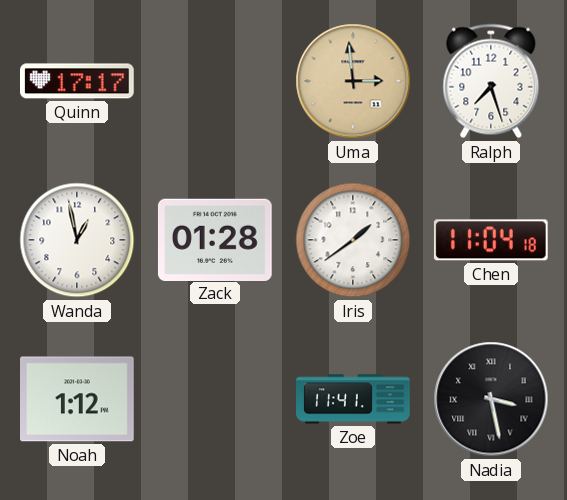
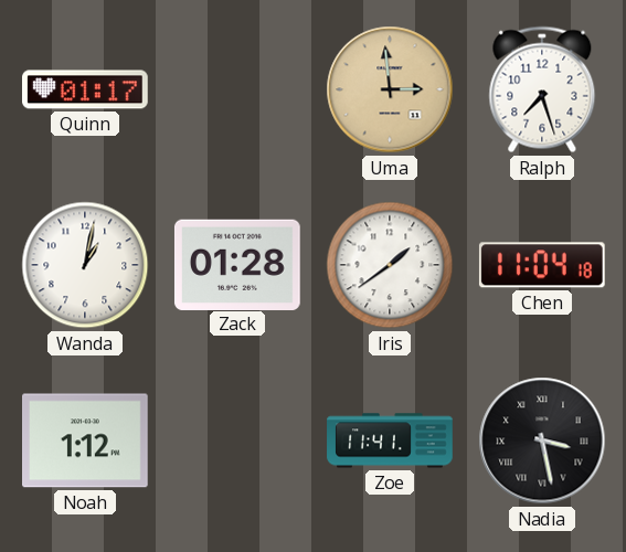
Quinn: 17:17 -> 01:17 (86, 89)
Wanda: 12:58 -> 1:02 (85, 265)
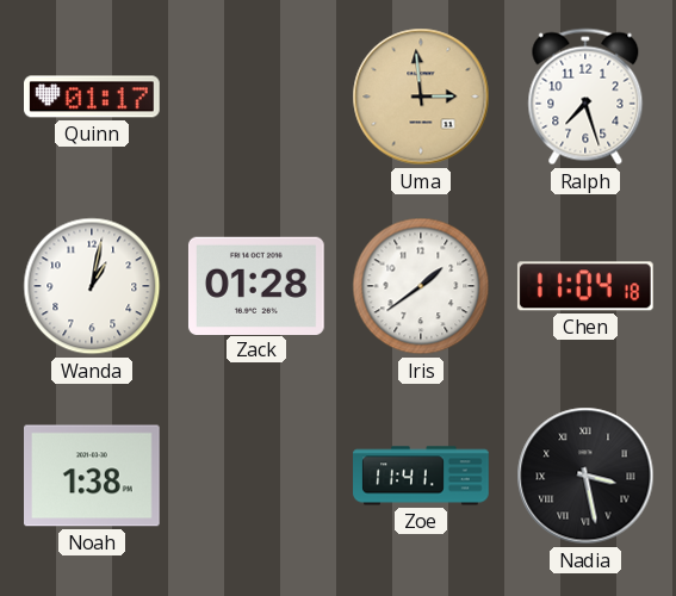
Noah: 1:12 -> 1:38 (93, 476)
